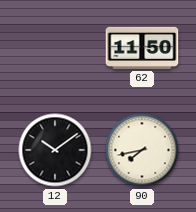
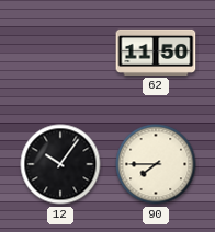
12: 10:09 -> 10:06 (60, 164)
90: 7:43 -> 7:45 (156, 164)
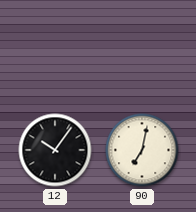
62: 11:50 -> none (156, 53)
90: 7:45 -> 7:02 (142, 150)
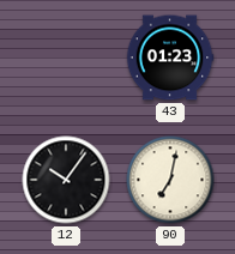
43: none -> 01:23 (170, 58)
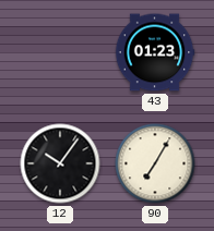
90: 7:02 -> 7:05 (155, 163)
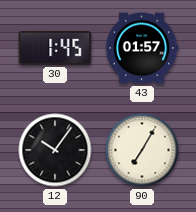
30: none -> 1:45 (55, 48)
43: 01:23 -> 01:57 (142, 48)
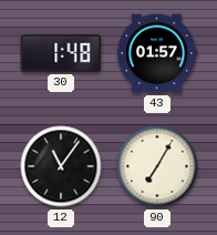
30: 1:45 -> 1:48 (61, 53)
12: 10:06 -> 11:06 (61, 166)
